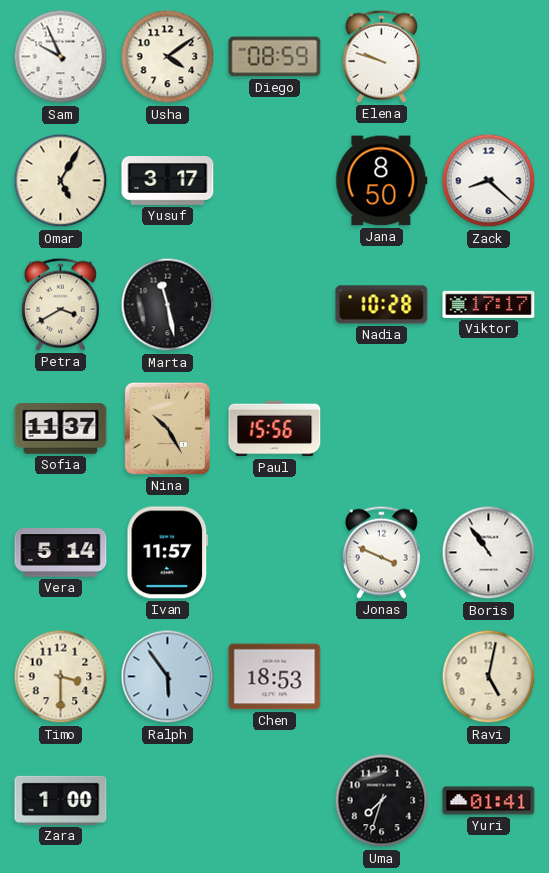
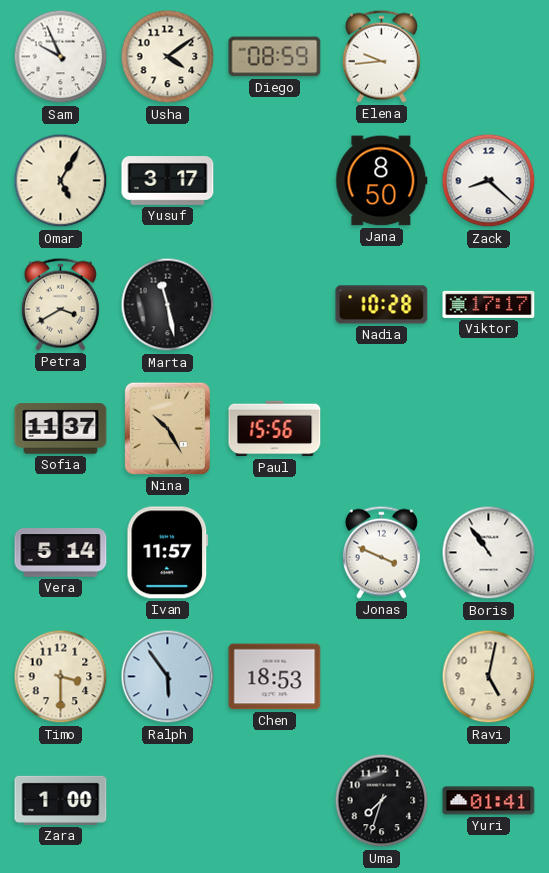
Elena: 9:48 -> 9:44 (381, 56)
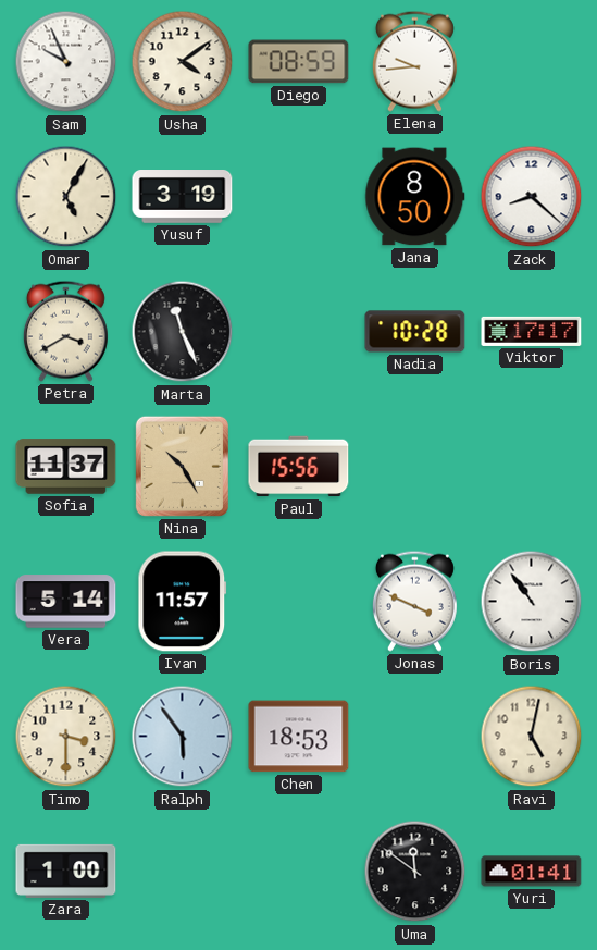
Yusuf: 3:17 -> 3:19 (183, 197)
Marta: 11:28 -> 11:26 (183, 332)
Uma: 7:33 -> 11:51 (415, 872)
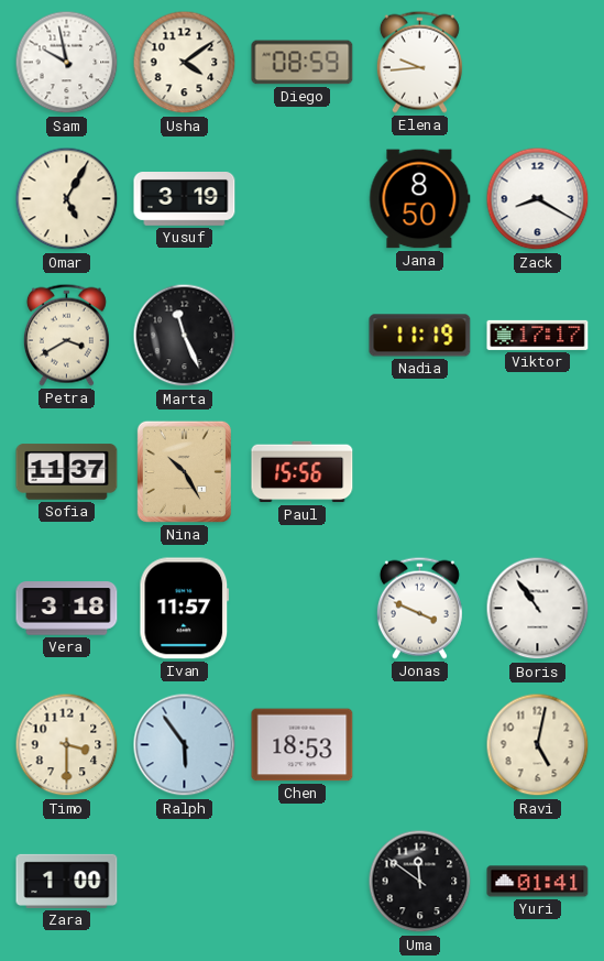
Sam: 9:56 -> 9:58 (67, 63)
Zack: 8:22 -> 8:20 (538, 199)
Nadia: 10:28 -> 11:19 (420, 336)
Vera: 5:14 -> 3:18 (67, 609)
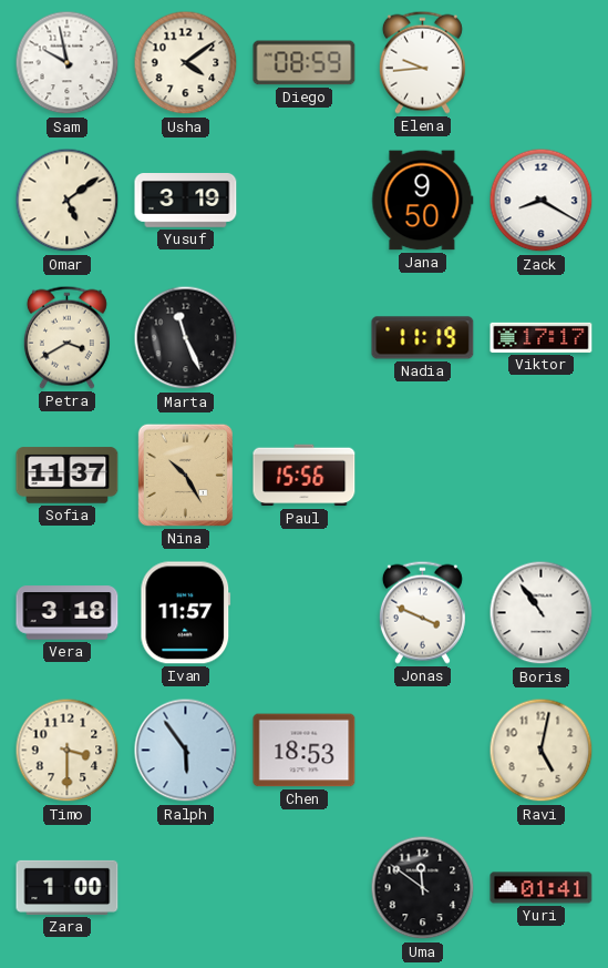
Omar: 5:05 -> 5:09 (68, 201)
Jana: 8:50 -> 9:50 (423, 201)
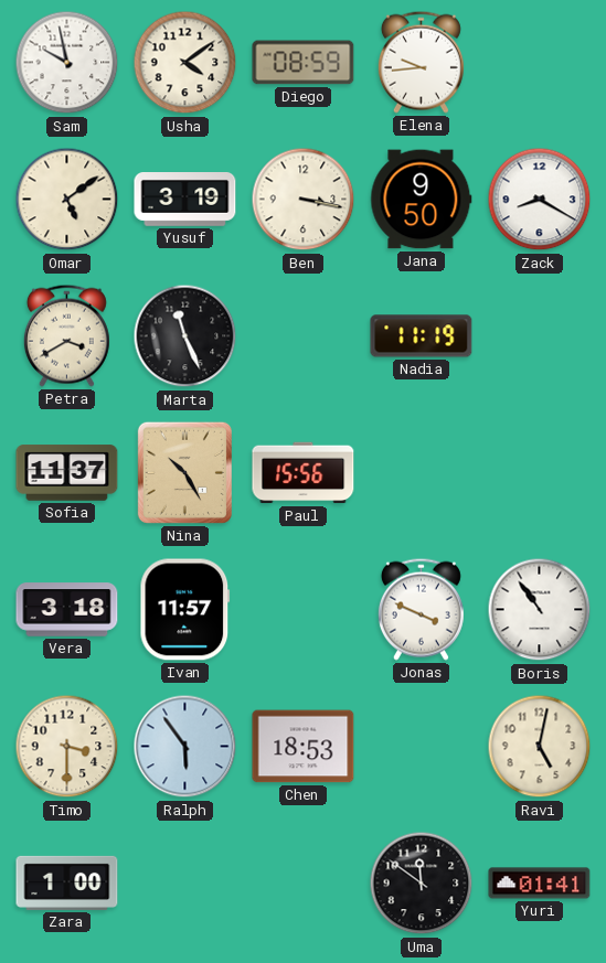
Ben: none -> 3:17 (304, 200)
Viktor: 17:17 -> none (542, 337)
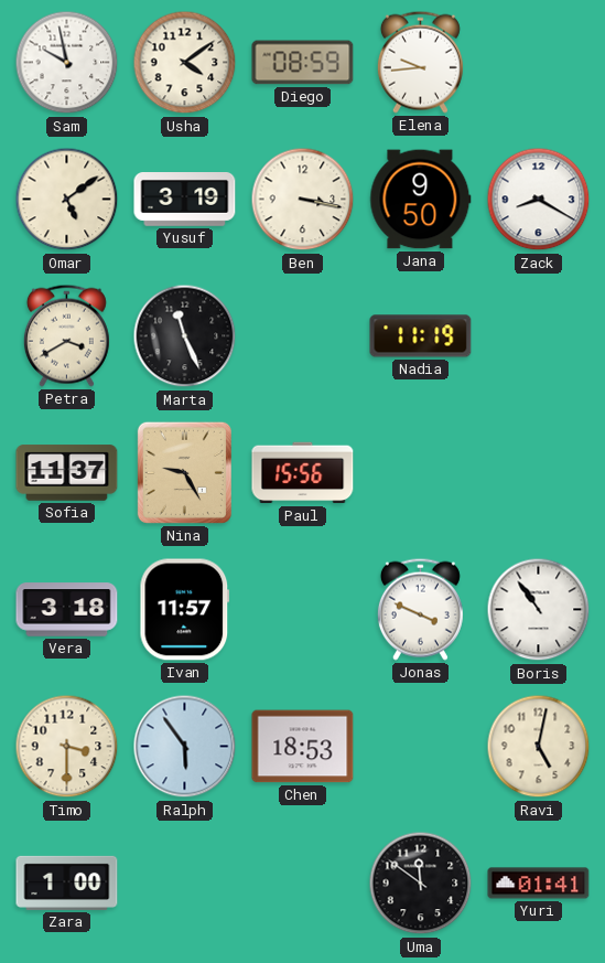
Nina: 10:25 -> 9:25 (184, 472)
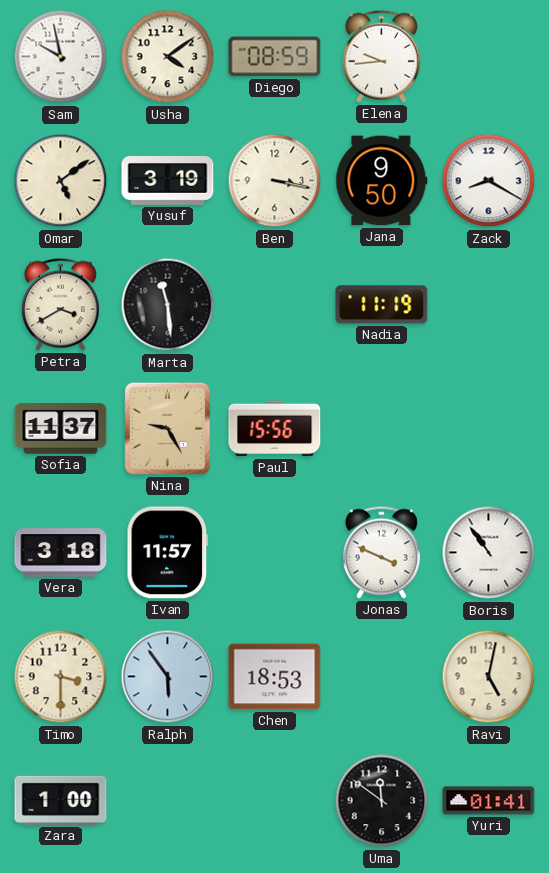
Marta: 11:26 -> 11:29 (168, 305)
